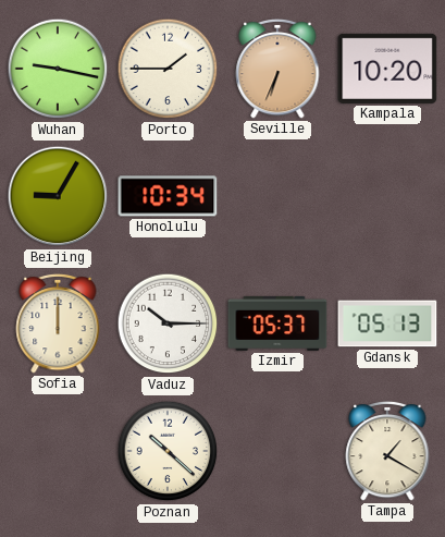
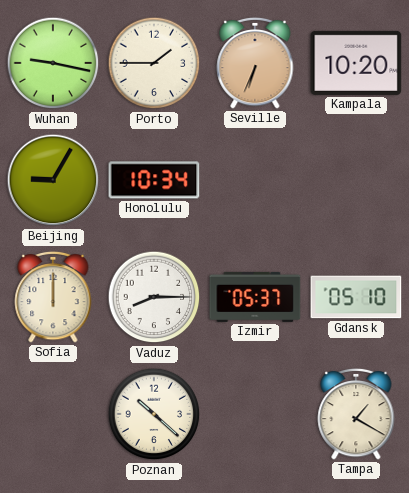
Vaduz: 10:15 -> 8:15 (154, 297)
Gdansk: 05:13 -> 05:10 (356, 297)
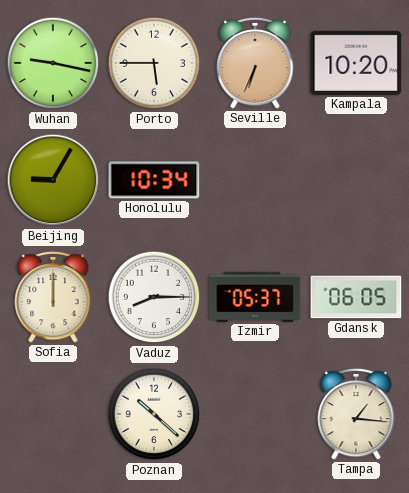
Porto: 1:45 -> 5:45 (154, 63)
Gdansk: 05:10 -> 06:05 (356, 297)
Tampa: 1:20 -> 1:16 (356, 414)
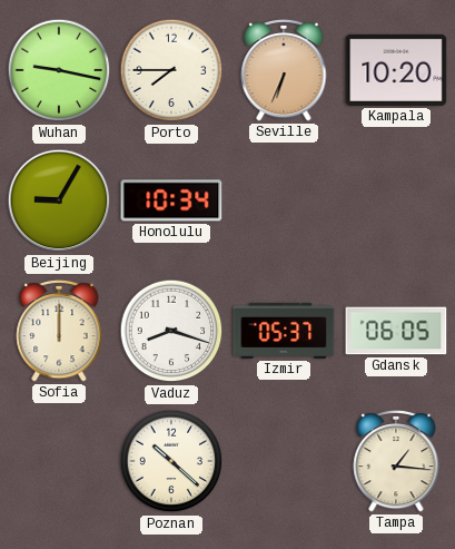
Porto: 5:45 -> 7:45 (171, 70)
Vaduz: 8:15 -> 8:18 (171, 331)
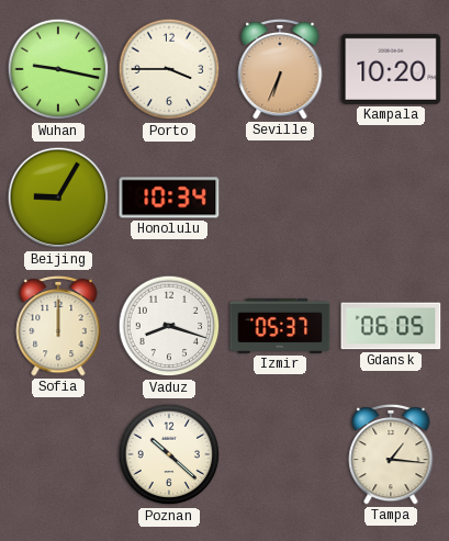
Porto: 7:45 -> 3:45 (169, 69)
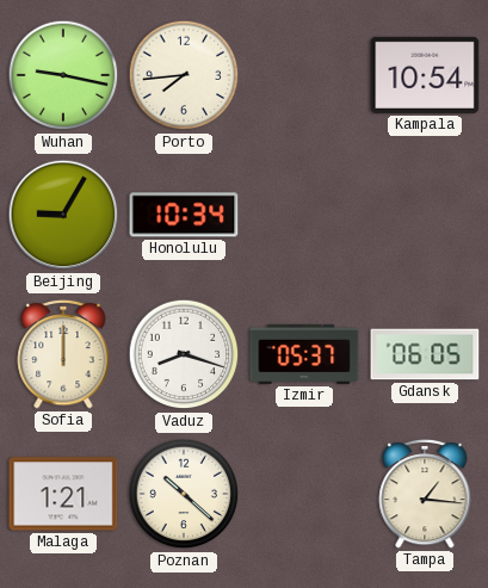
Porto: 3:45 -> 7:44 (184, 75)
Seville: 6:34 -> none (280, 69)
Kampala: 10:20 -> 10:54 (425, 75)
Malaga: none -> 1:21 (63, 494)
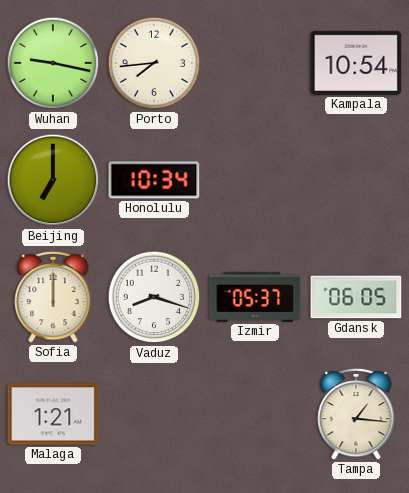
Beijing: 9:05 -> 7:00 (53, 180)
Poznan: 10:22 -> none (184, 494)
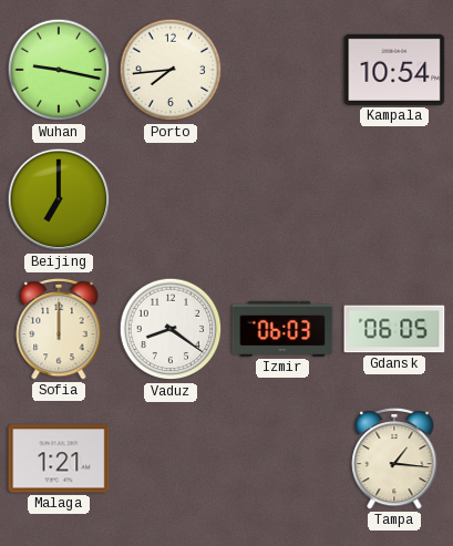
Honolulu: 10:34 -> none (154, 180)
Vaduz: 8:18 -> 8:21 (171, 329)
Izmir: 05:37 -> 06:03 (282, 329)
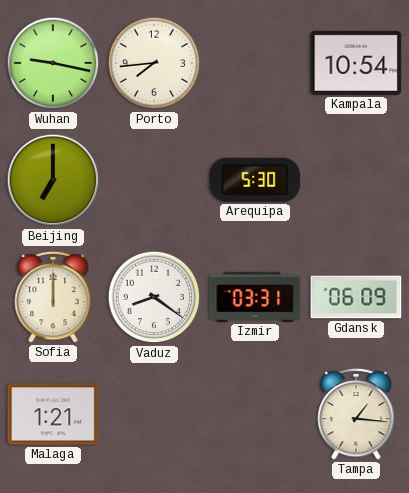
Arequipa: none -> 5:30 (255, 180)
Izmir: 06:03 -> 03:31 (255, 297)
Gdansk: 06:05 -> 06:09 (356, 297)
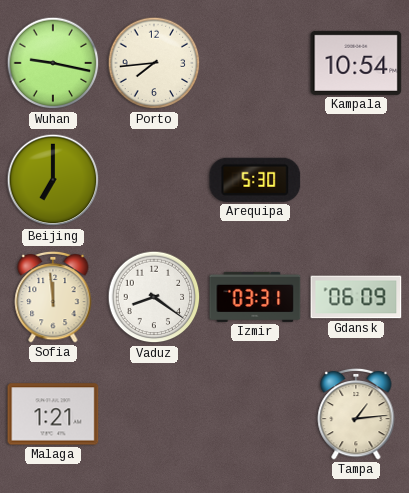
Sofia: 12:00 -> 11:59 (53, 297)
Tampa: 1:16 -> 1:14 (356, 414)
